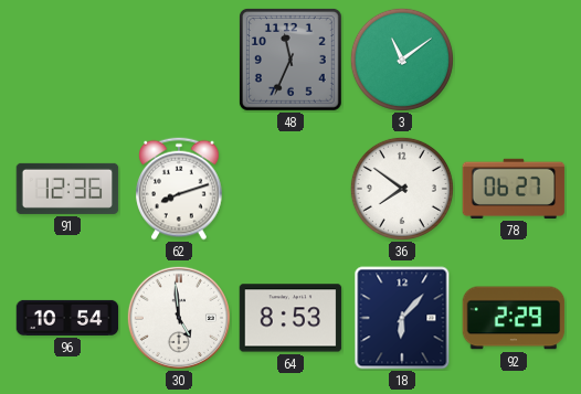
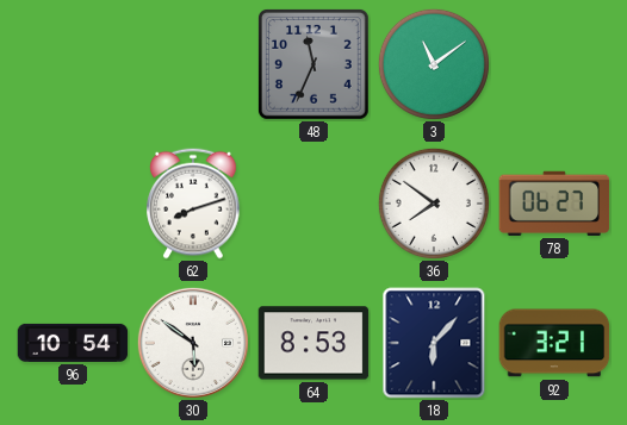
91: 12:36 -> none (67, 189)
30: 4:59 -> 5:51 (193, 343)
92: 2:29 -> 3:21 (554, 343)
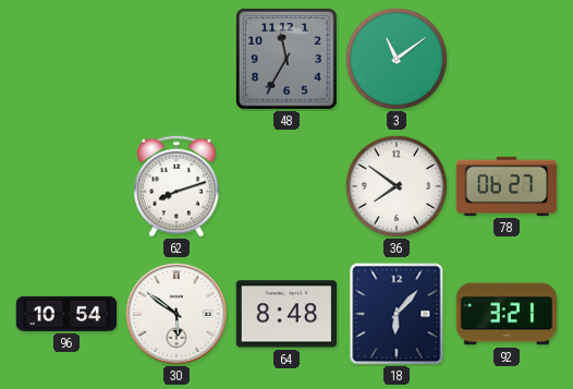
48: 11:34 -> 11:35 (286, 59)
64: 8:53 -> 8:48 (286, 314)
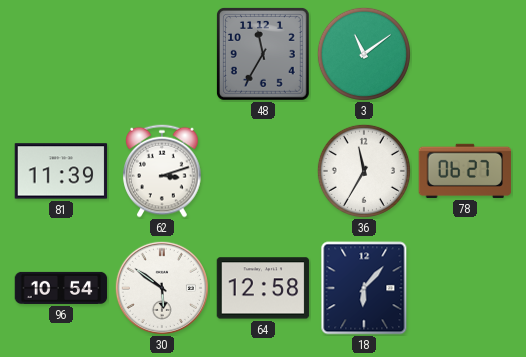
81: none -> 11:39 (61, 171)
62: 8:12 -> 3:12 (162, 171)
36: 7:51 -> 11:35 (364, 171)
64: 8:48 -> 12:58 (263, 288)
92: 3:21 -> none (507, 314)
